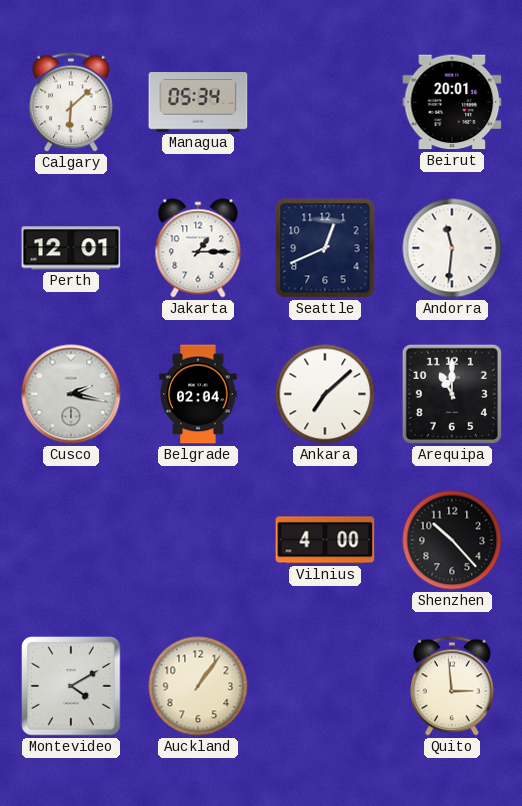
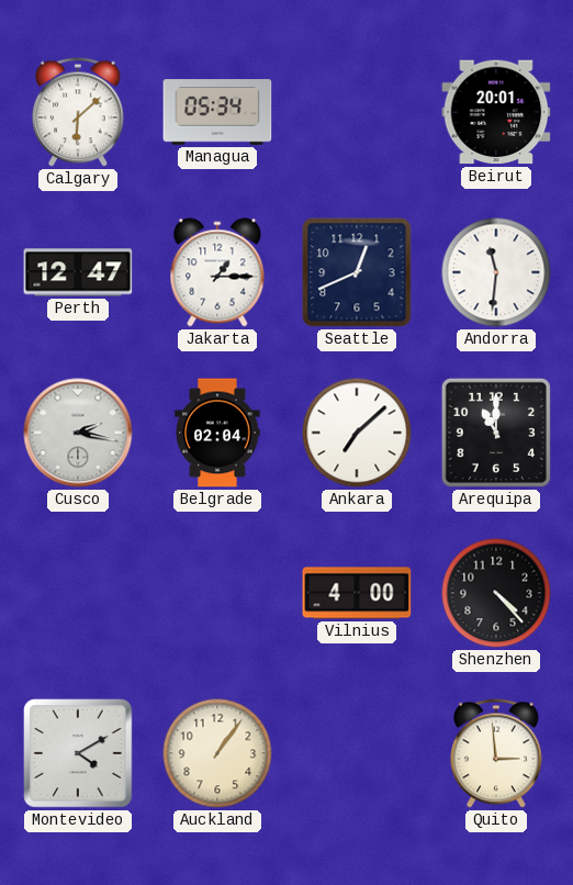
Perth: 12:01 -> 12:47 (78, 272)
Shenzhen: 10:23 -> 4:23 (496, 593)
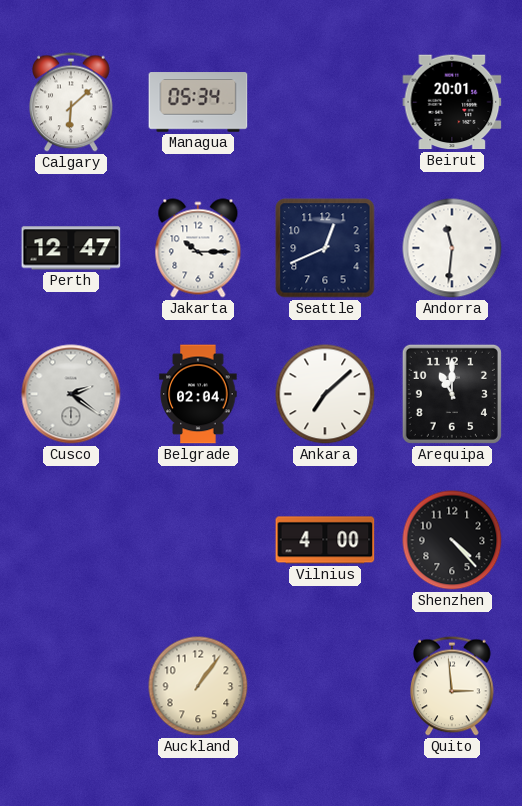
Jakarta: 1:15 -> 10:15 (198, 248)
Cusco: 2:17 -> 2:21 (71, 394)
Montevideo: 4:10 -> none (78, 753)
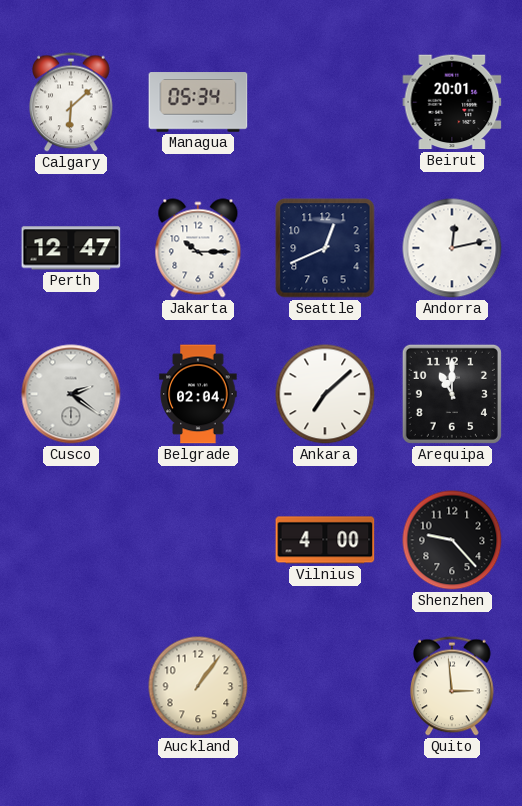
Andorra: 11:31 -> 12:13 (452, 248)
Shenzhen: 4:23 -> 9:23 (452, 540)
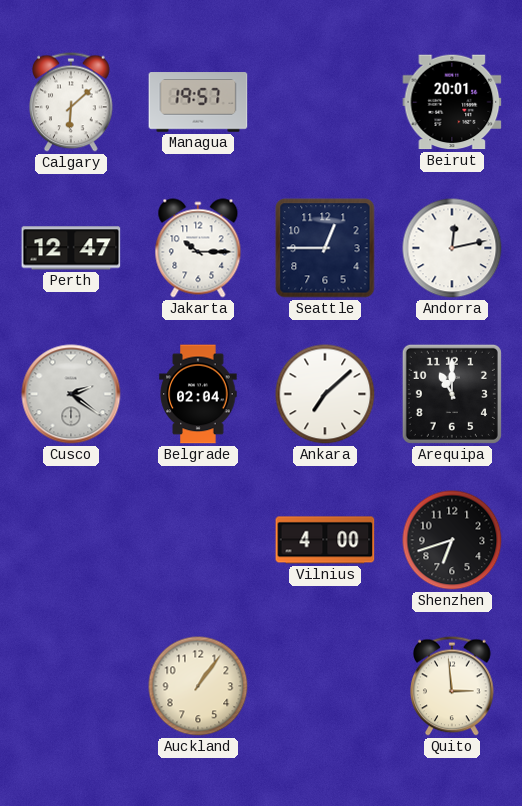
Managua: 05:34 -> 19:57 (198, 102)
Seattle: 12:41 -> 12:45 (325, 248)
Shenzhen: 9:23 -> 6:42 (452, 540)
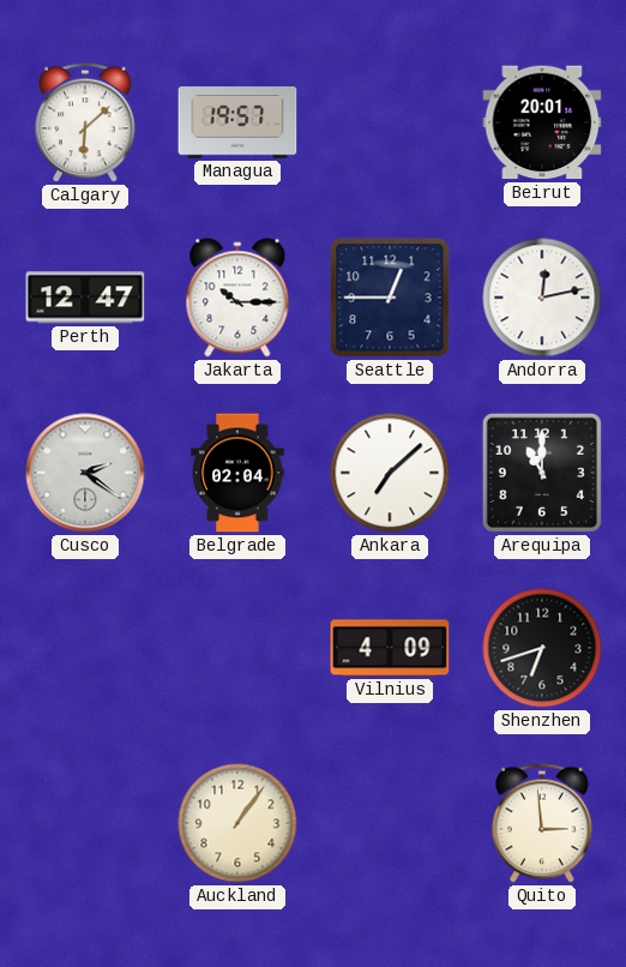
Vilnius: 4:00 -> 4:09 (390, 648)
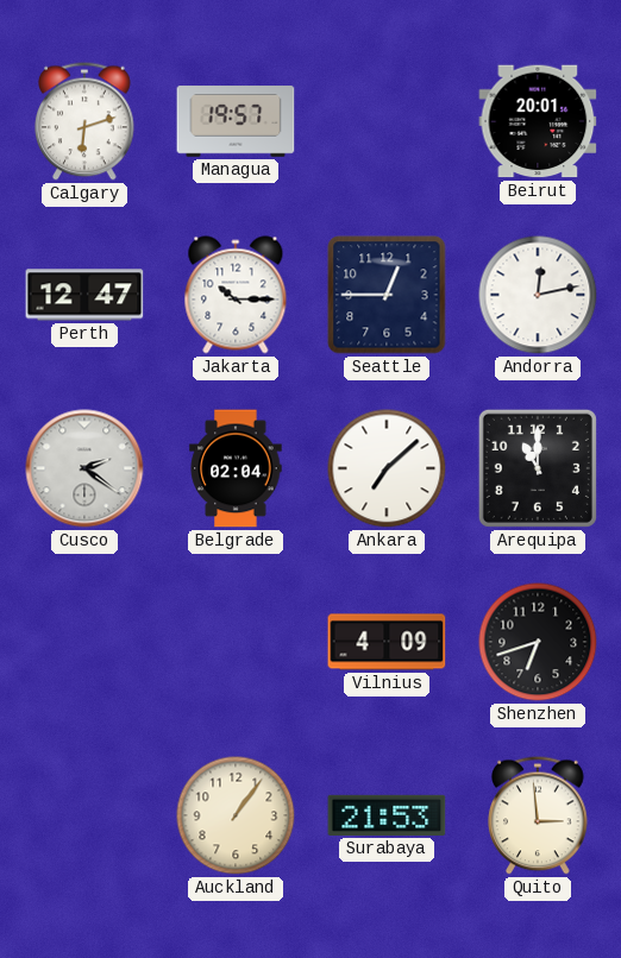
Calgary: 6:08 -> 6:12 (84, 121)
Surabaya: none -> 21:53 (387, 815)
